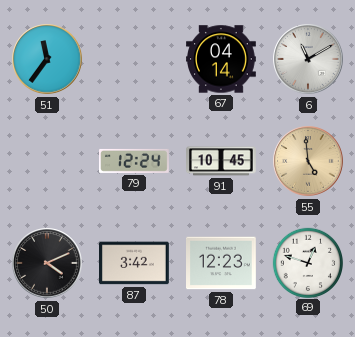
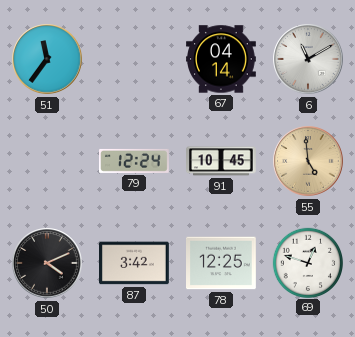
78: 12:23 -> 12:25 (222, 263)
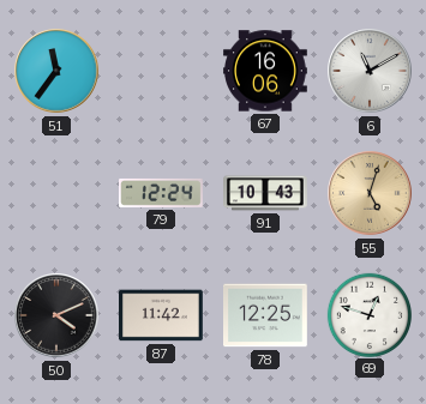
67: 04:14 -> 16:06 (266, 71)
91: 10:45 -> 10:43 (265, 193)
55: 4:59 -> 5:03 (370, 193)
87: 3:42 -> 11:42 (162, 315)
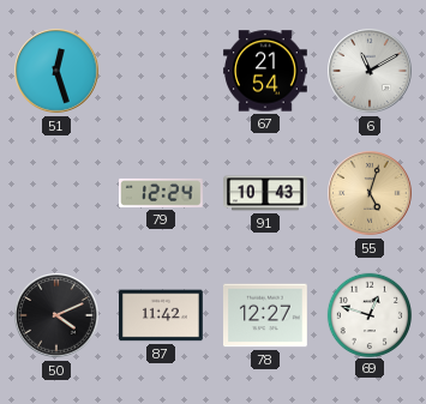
51: 11:36 -> 12:27 (56, 71)
67: 16:06 -> 21:54 (266, 71)
78: 12:25 -> 12:27 (266, 315)
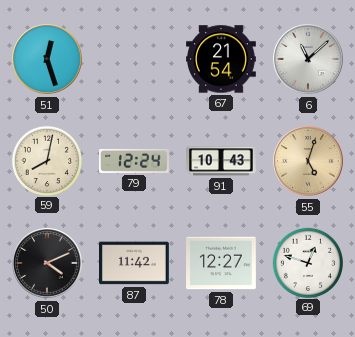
6: 11:10 -> 11:08 (308, 59)
59: none -> 8:02 (46, 160)
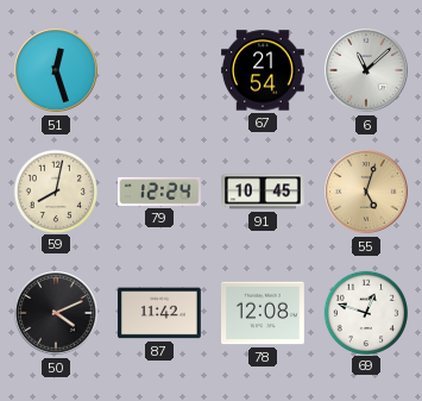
91: 10:43 -> 10:45 (263, 192)
78: 12:27 -> 12:08 (264, 313)
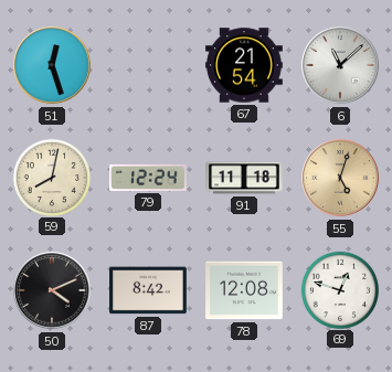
91: 10:45 -> 11:18 (244, 178)
87: 11:42 -> 8:42 (149, 290)
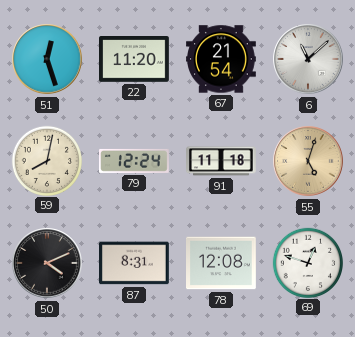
22: none -> 11:20 (135, 59)
87: 8:42 -> 8:31 (135, 263)
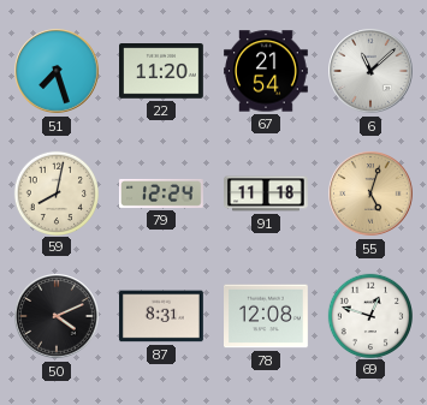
51: 12:27 -> 7:27 (57, 71)
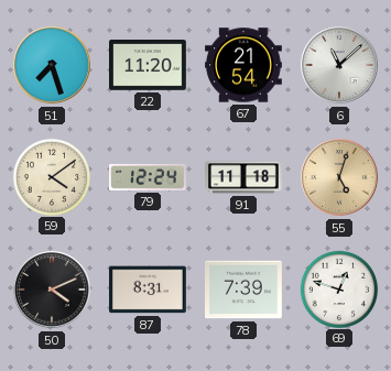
59: 8:02 -> 4:09 (51, 176)
78: 12:08 -> 7:39 (245, 290)
